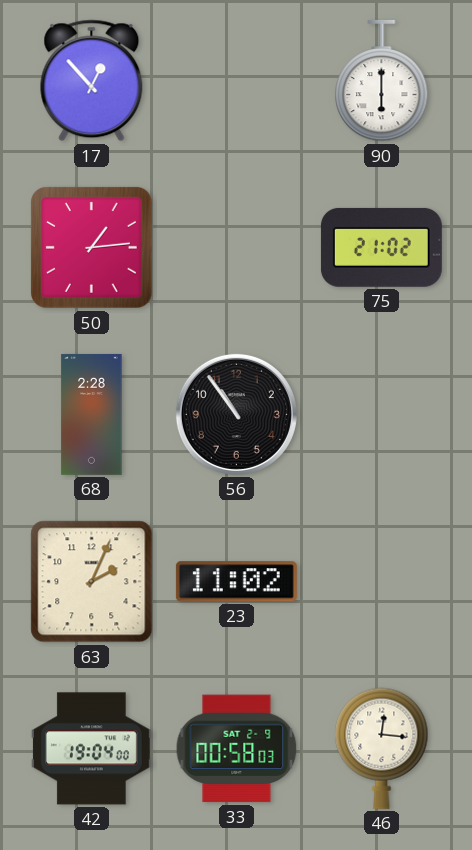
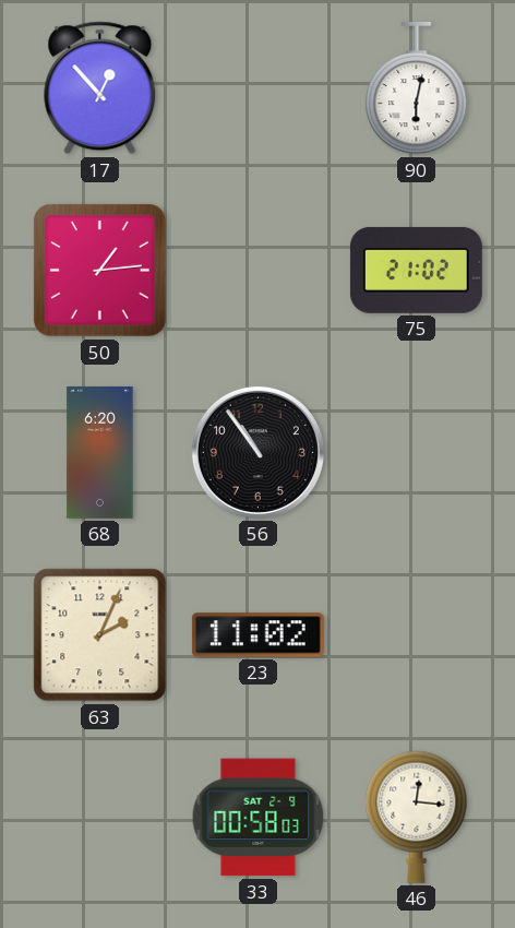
90: 6:00 -> 6:02 (417, 88)
68: 2:28 -> 6:20 (100, 452)
42: 19:04 -> none (91, 749)
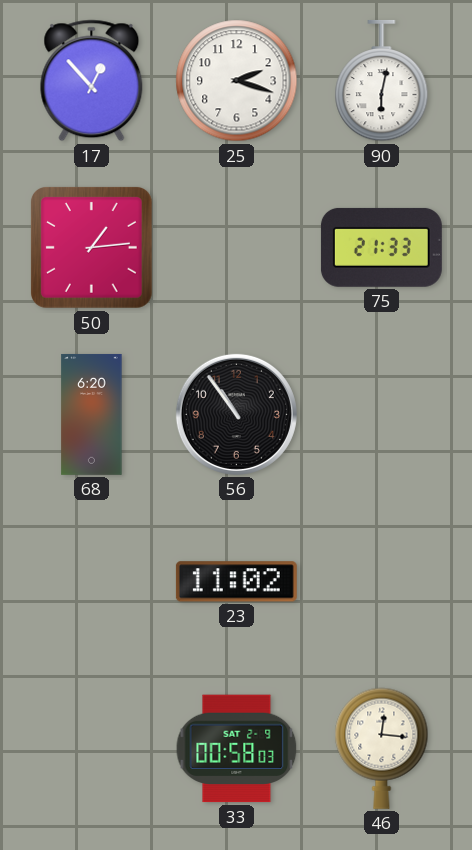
25: none -> 2:18 (237, 81)
75: 21:02 -> 21:33 (381, 247)
63: 2:04 -> none (100, 635)
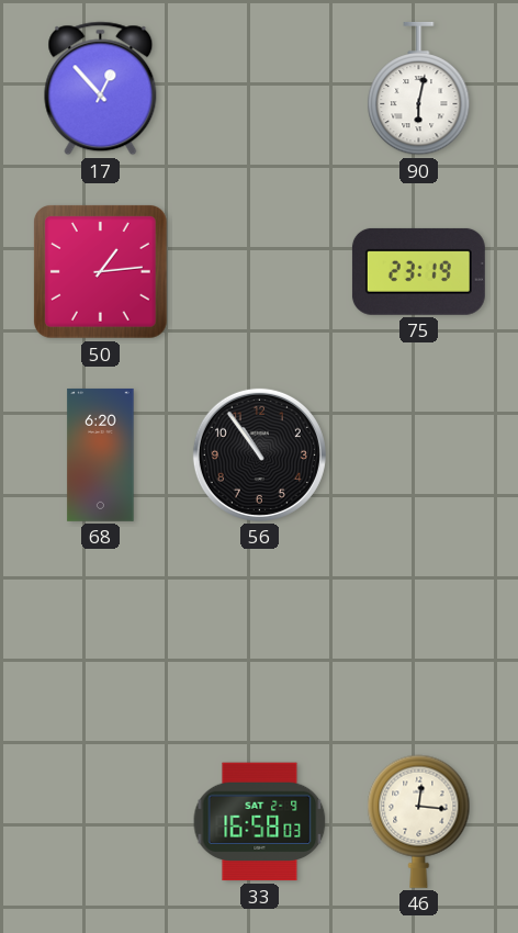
25: 2:18 -> none (237, 81)
75: 21:33 -> 23:19 (418, 271)
23: 11:02 -> none (236, 582)
33: 00:58 -> 16:58 (260, 822)
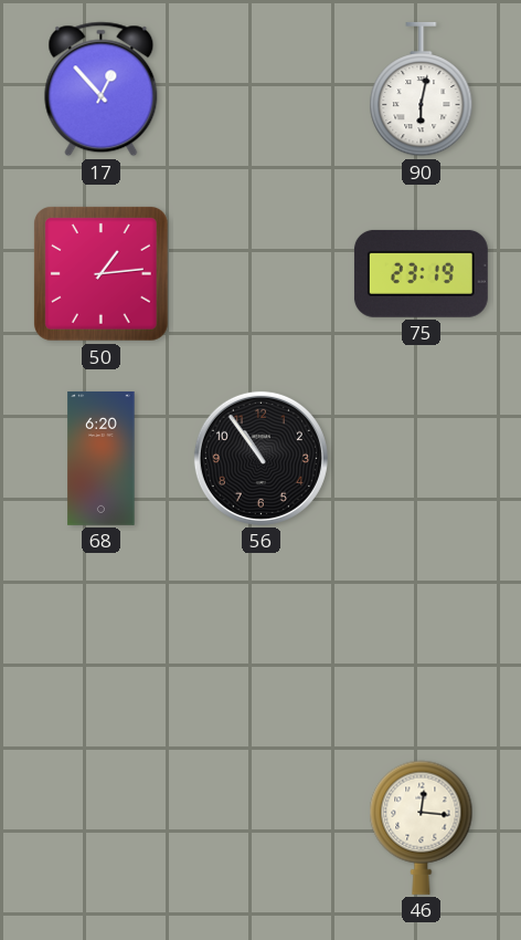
33: 16:58 -> none (260, 822)
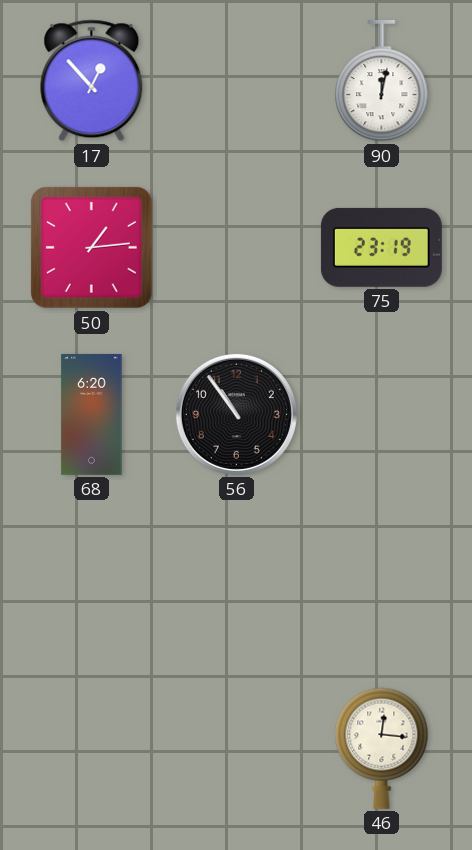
90: 6:02 -> 12:02 (382, 81)
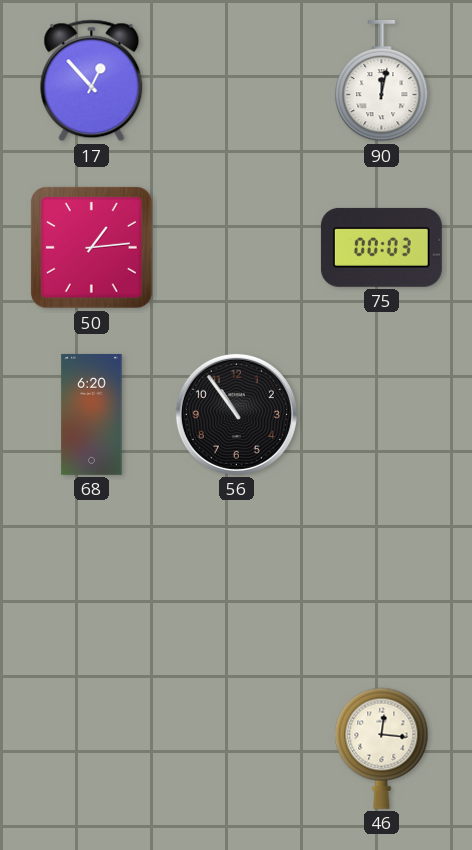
75: 23:19 -> 00:03 (381, 247)
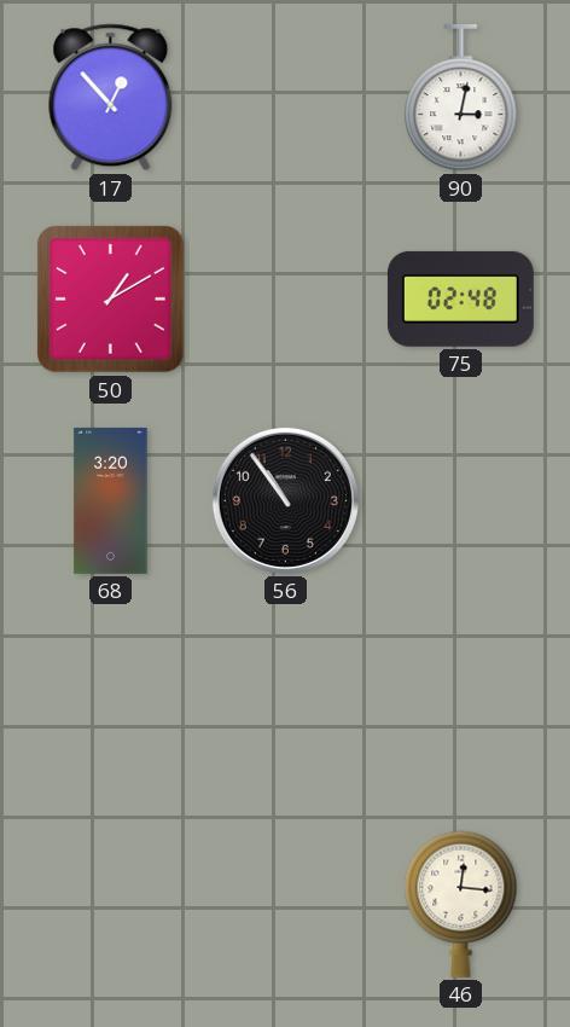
90: 12:02 -> 3:02 (461, 98)
50: 1:14 -> 1:10 (110, 300)
75: 00:03 -> 02:48 (460, 298)
68: 6:20 -> 3:20 (111, 500)
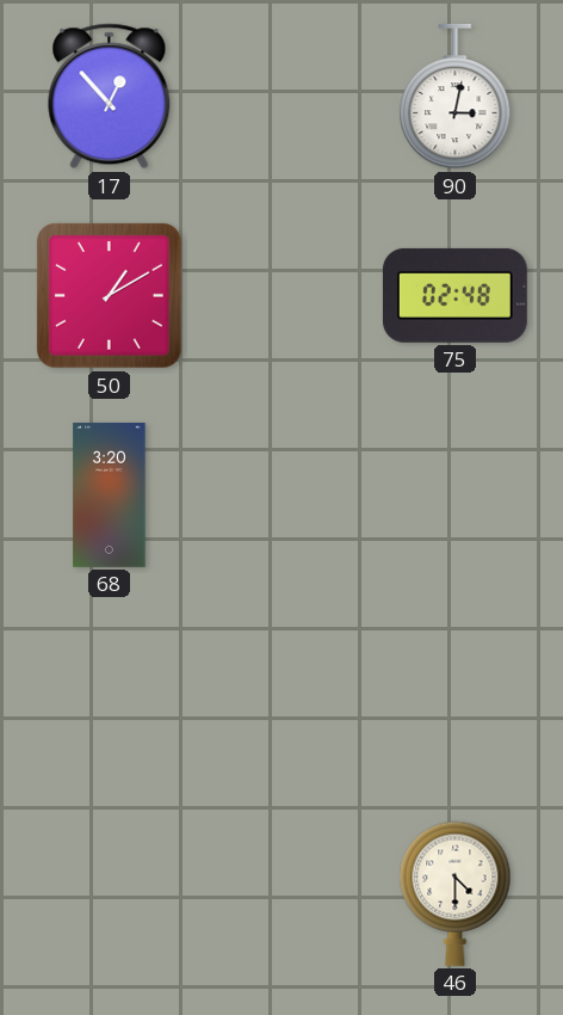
56: 10:54 -> none (285, 500)
46: 12:16 -> 4:30 (456, 893)
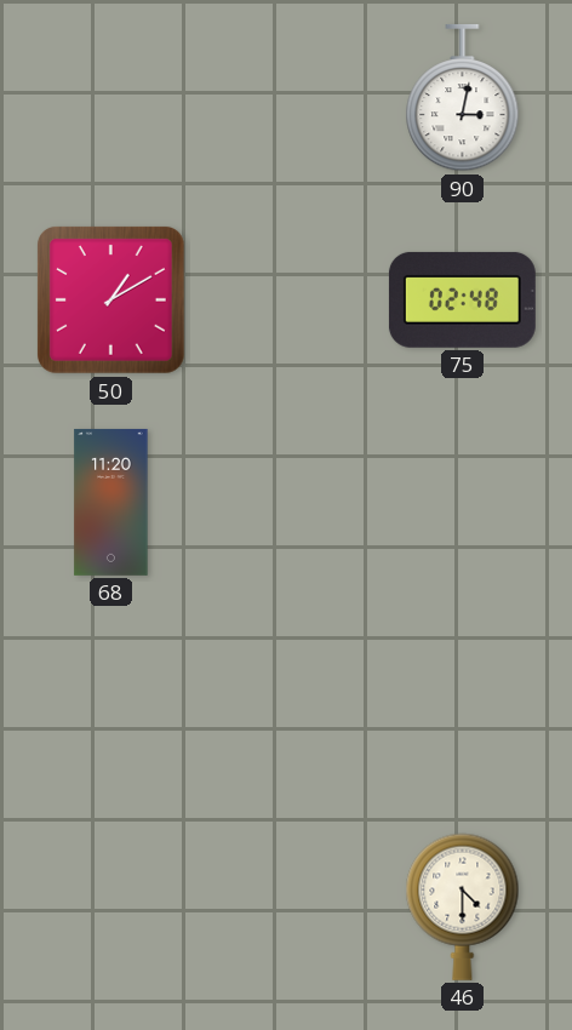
17: 12:53 -> none (110, 97)
68: 3:20 -> 11:20 (111, 502)
